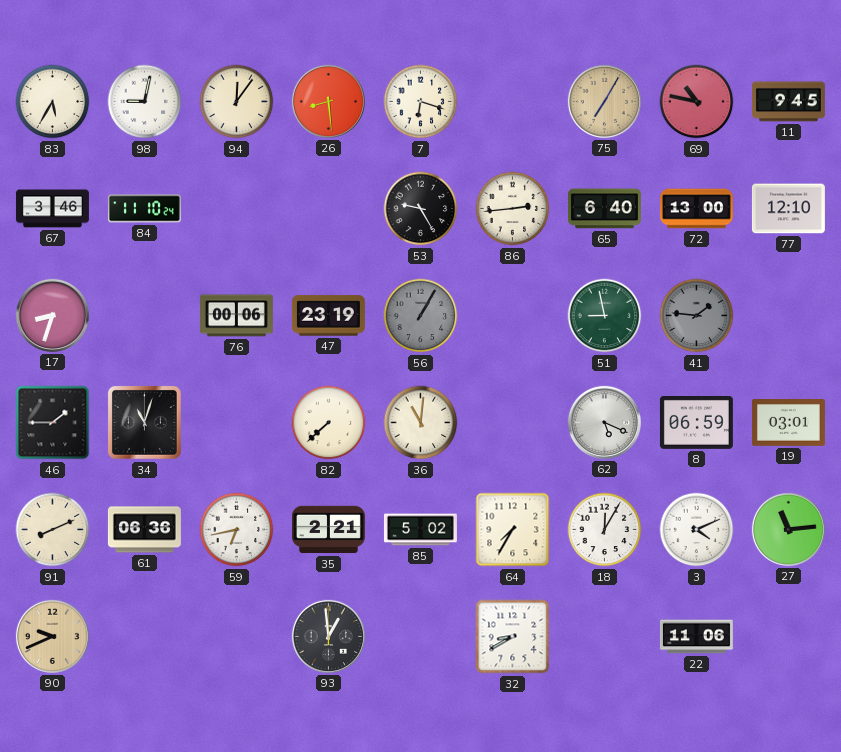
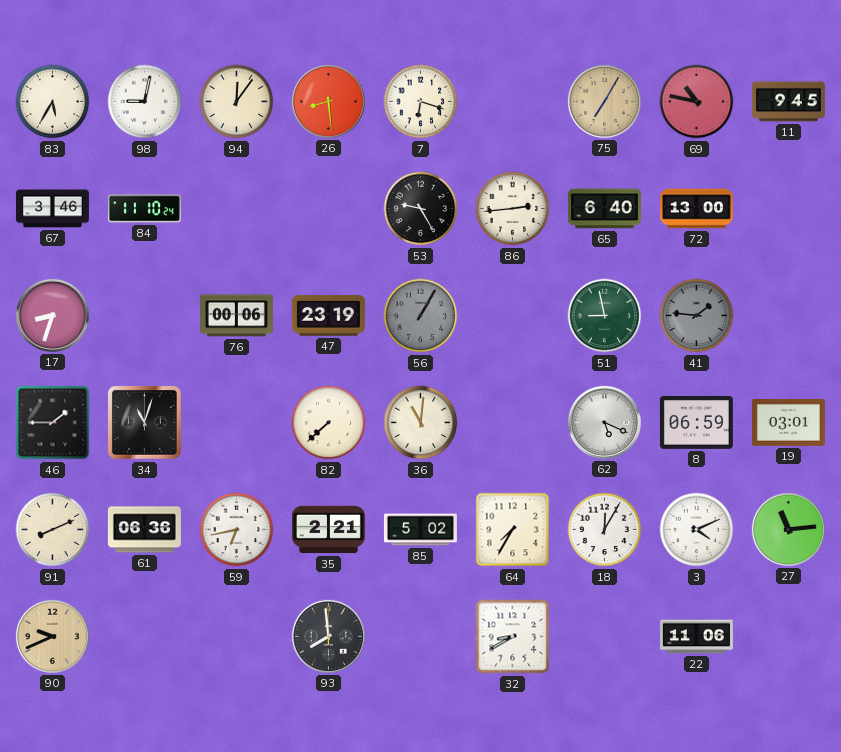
77: 12:10 -> none (788, 209)
93: 12:59 -> 7:59 (328, 636)
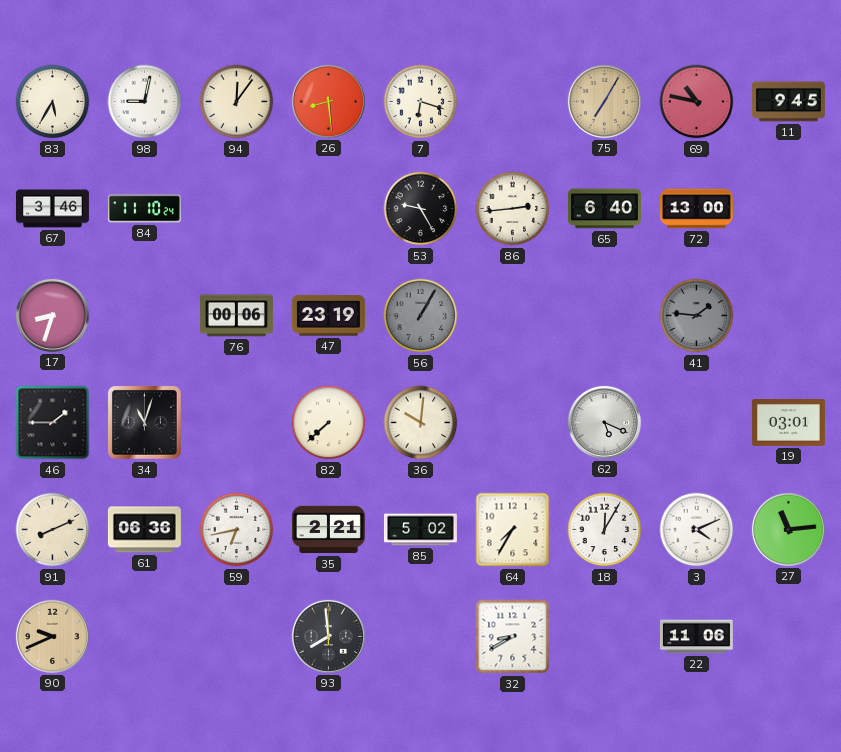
51: 8:58 -> none (605, 316)
36: 11:01 -> 10:01 (421, 423)
8: 06:59 -> none (696, 423)
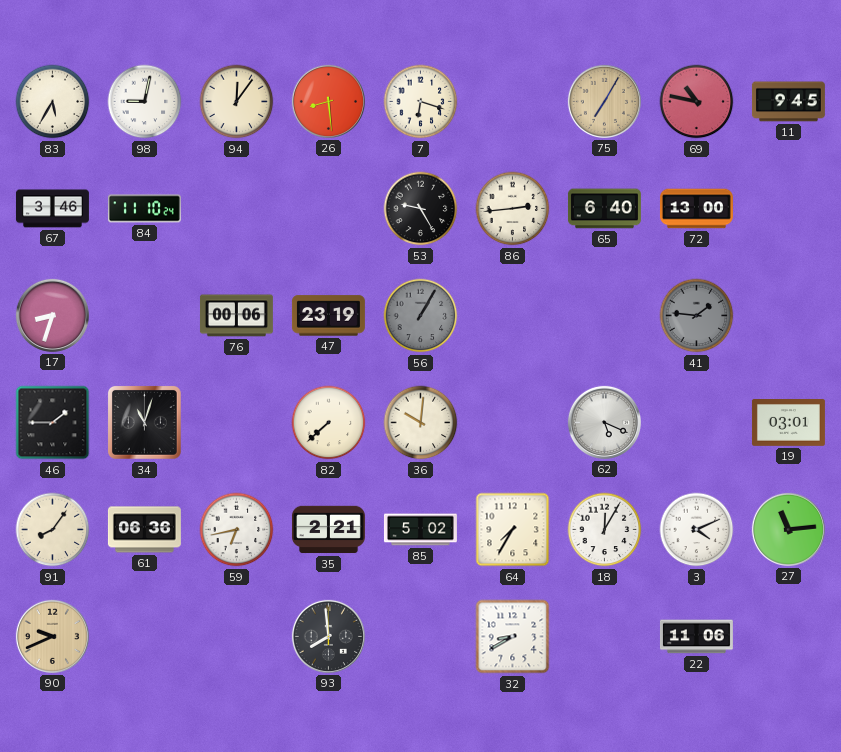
91: 8:11 -> 8:06 (53, 530)
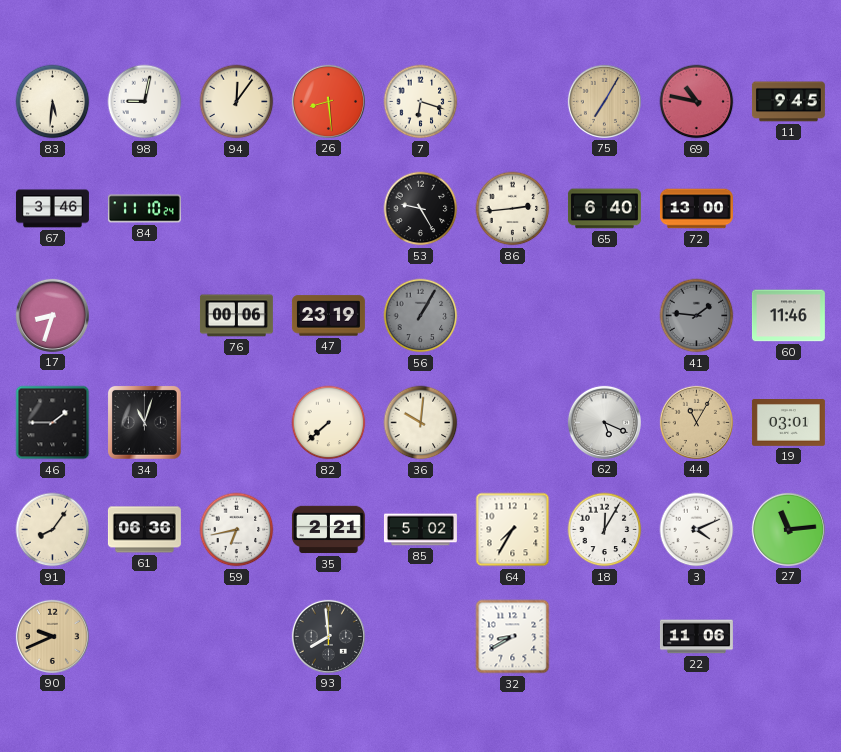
83: 5:35 -> 5:31 (53, 102)
60: none -> 11:46 (788, 316)
44: none -> 11:05 (696, 422)
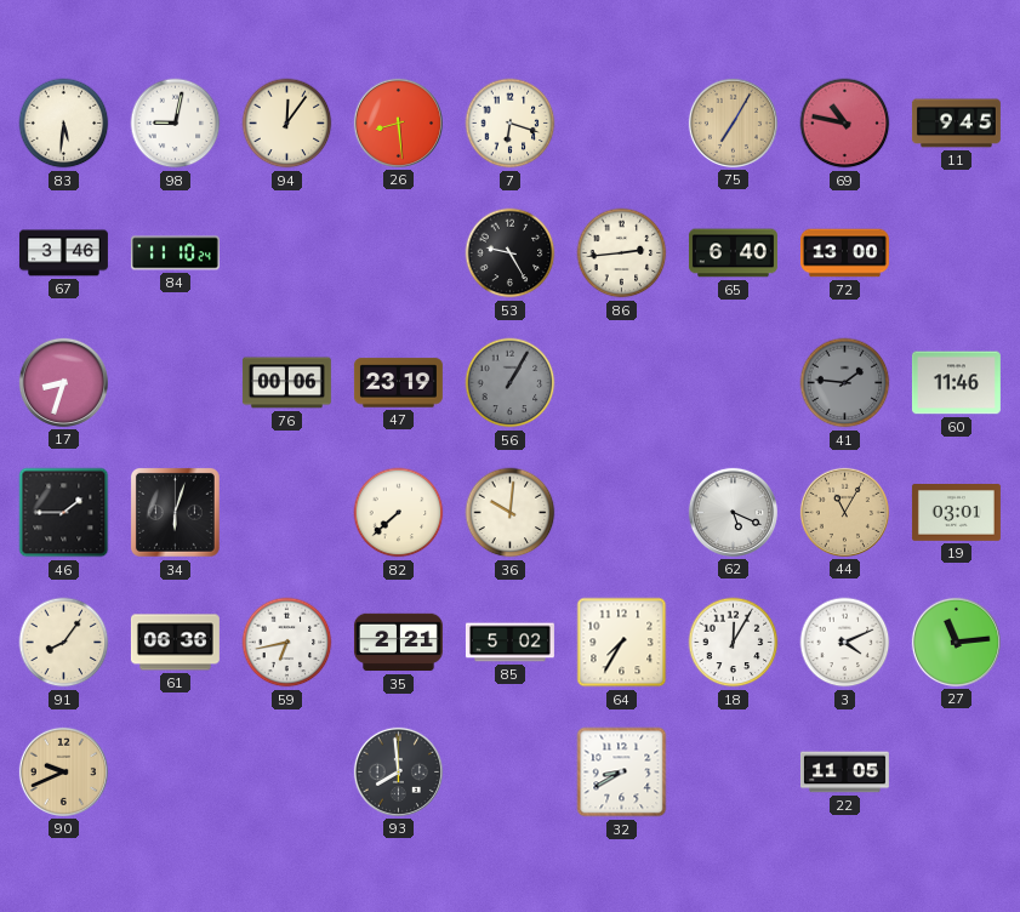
34: 11:03 -> 6:03 (176, 513)
22: 11:06 -> 11:05 (844, 773)
